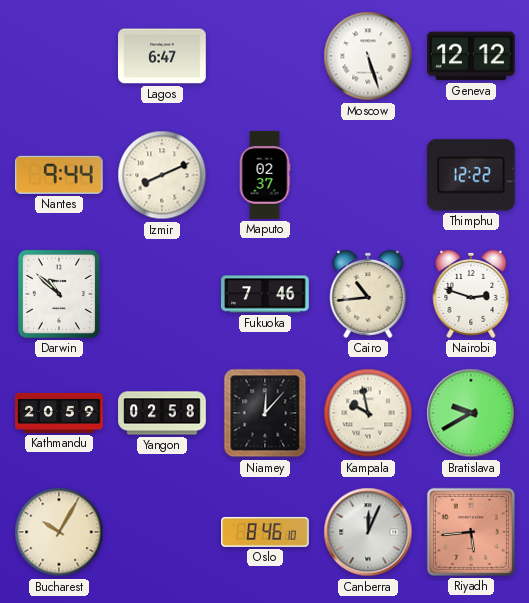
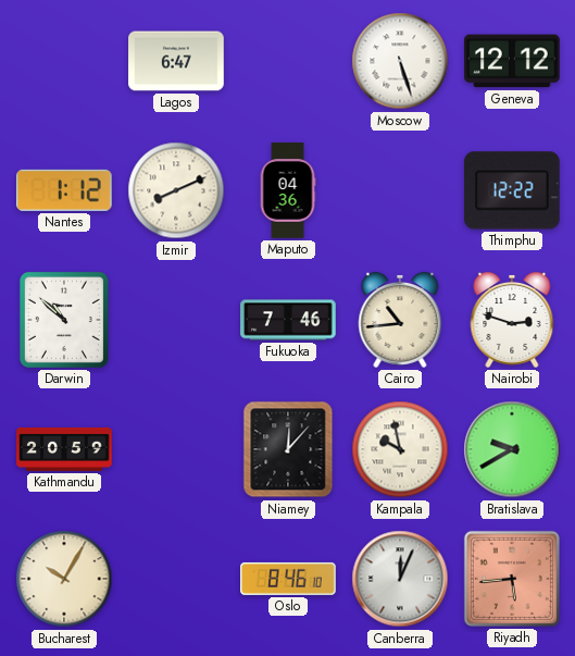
Nantes: 9:44 -> 1:12 (64, 190)
Maputo: 02:37 -> 04:36 (288, 190)
Yangon: 02:58 -> none (162, 413)
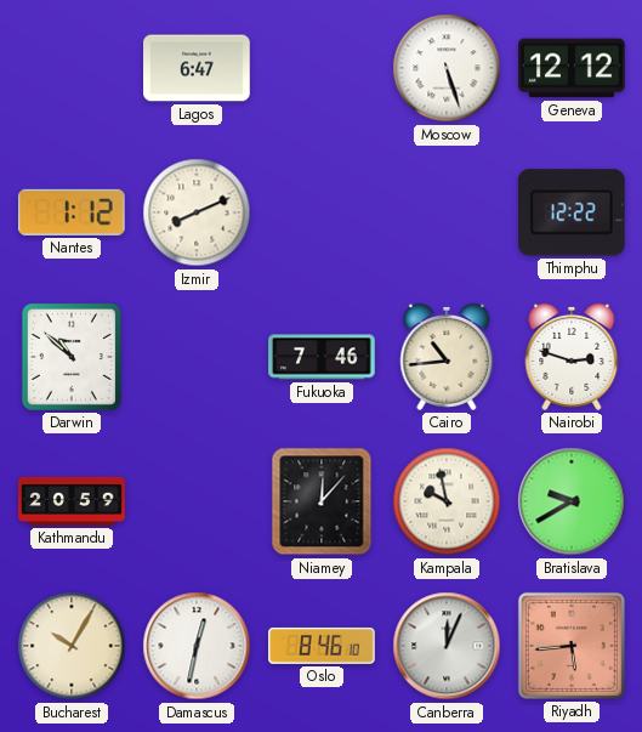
Maputo: 04:36 -> none (288, 190)
Damascus: none -> 12:32 (197, 646)
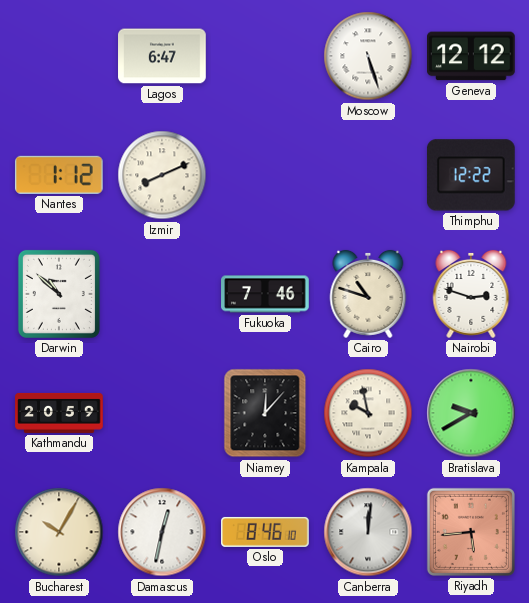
Cairo: 10:44 -> 10:48 (368, 294)
Canberra: 12:04 -> 12:01 (368, 532)
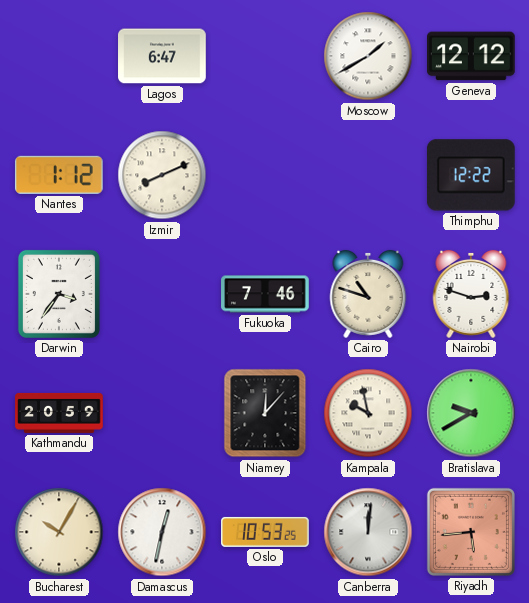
Moscow: 5:27 -> 1:40 (368, 56)
Darwin: 10:52 -> 3:36 (59, 294)
Oslo: 8:46 -> 10:53 (265, 532)
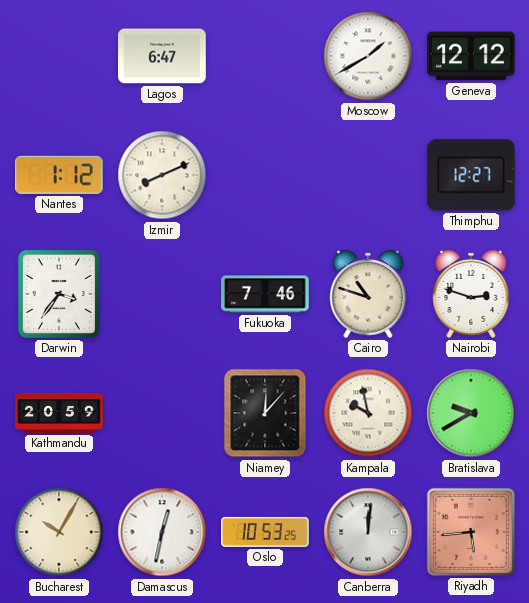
Thimphu: 12:22 -> 12:27 (471, 175)
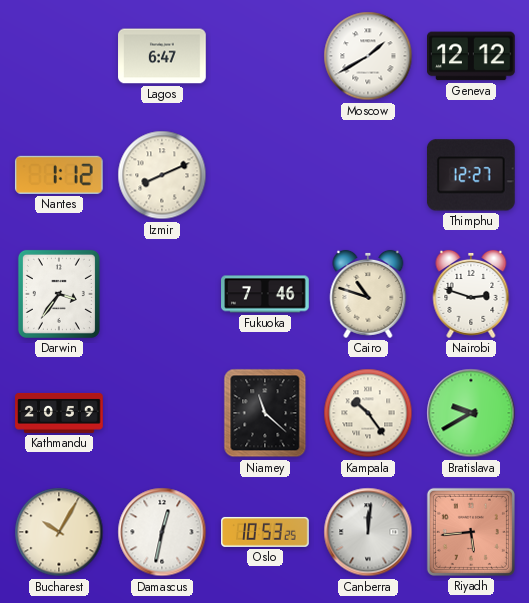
Niamey: 12:07 -> 11:22 (265, 413)
Kampala: 9:58 -> 10:24 (368, 413)
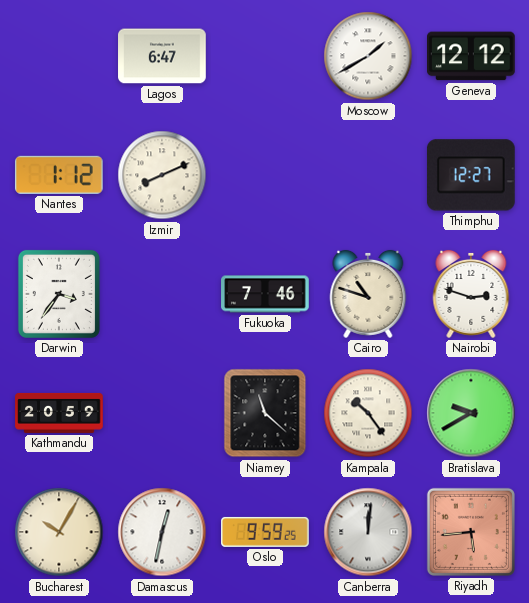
Oslo: 10:53 -> 9:59 (265, 532)
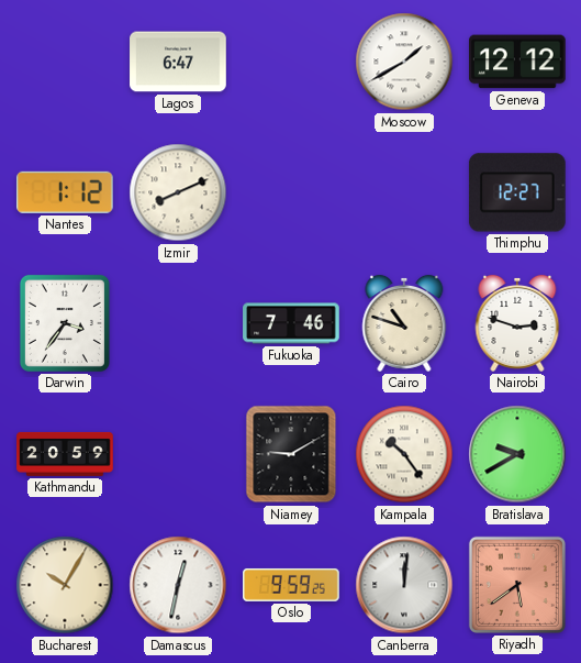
Niamey: 11:22 -> 9:10 (291, 454)
Riyadh: 5:44 -> 5:39 (517, 585)
